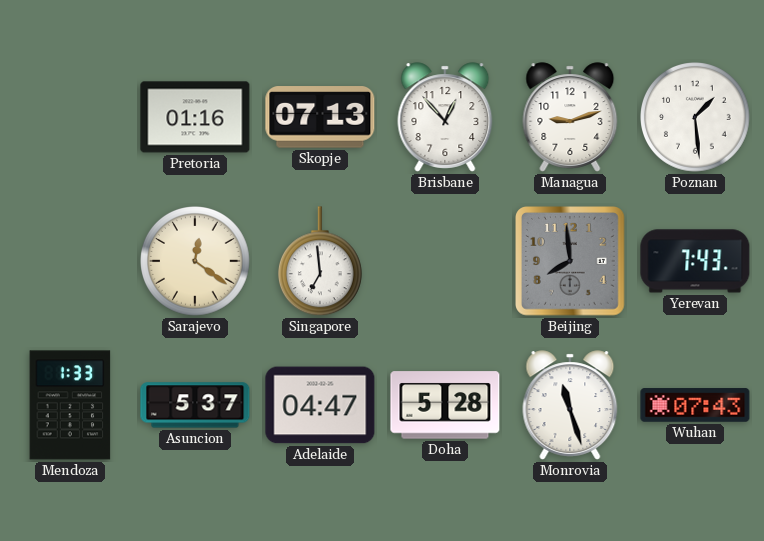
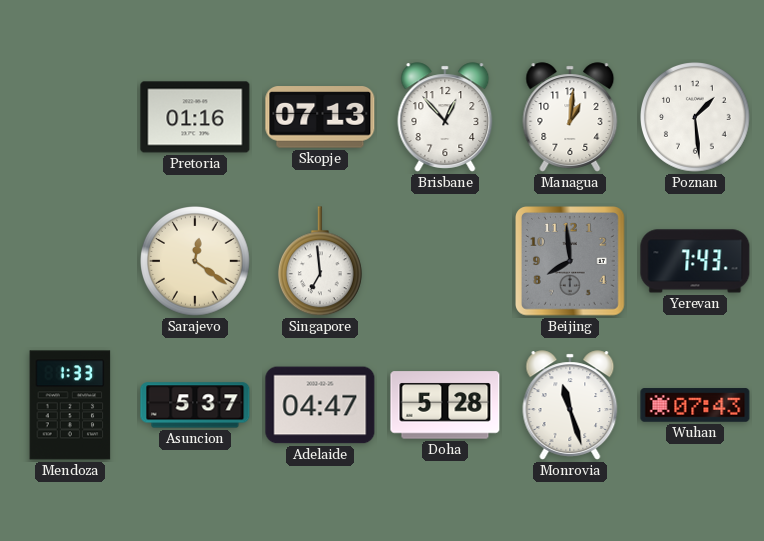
Managua: 9:12 -> 1:01 (570, 117)
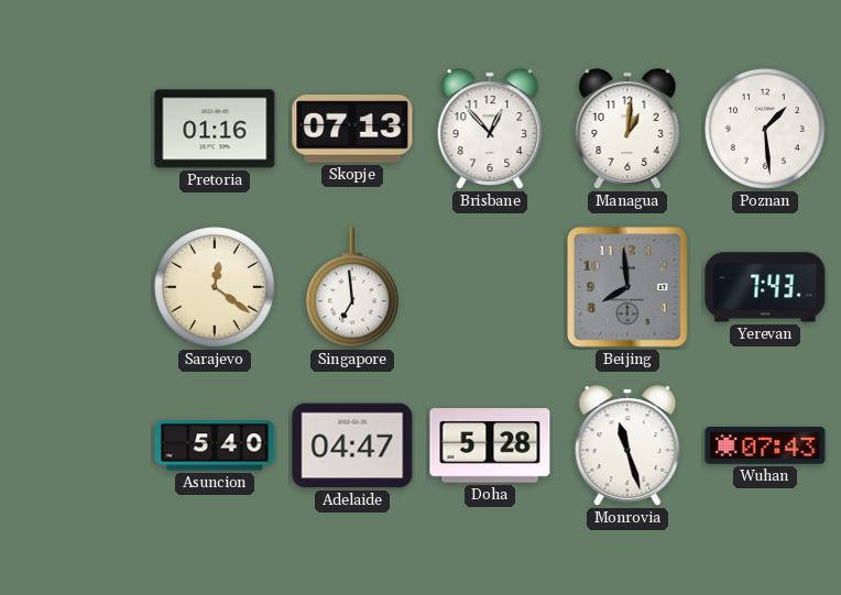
Mendoza: 1:33 -> none (70, 405)
Asuncion: 5:37 -> 5:40 (215, 445)
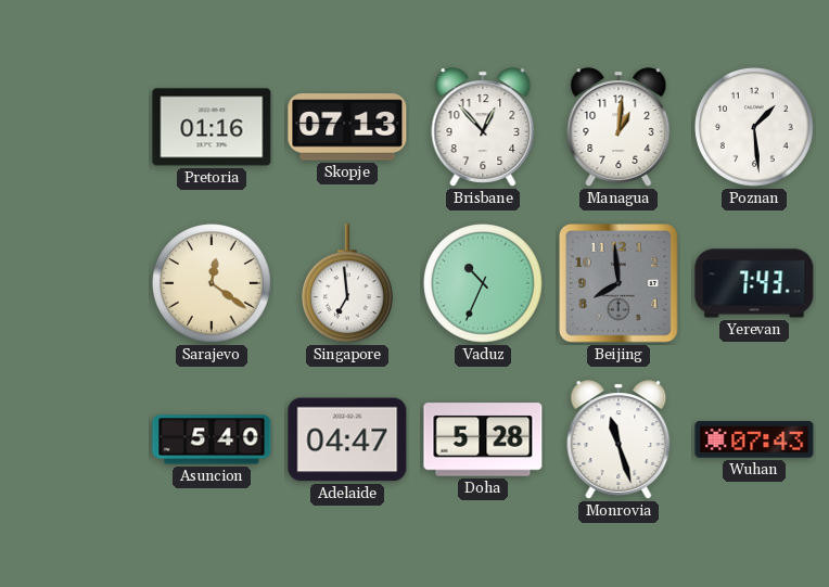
Vaduz: none -> 10:34 (484, 284)
